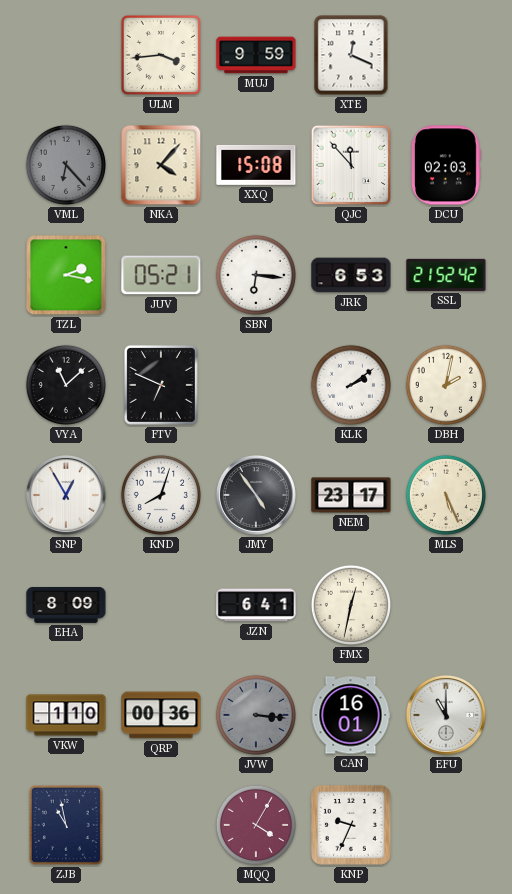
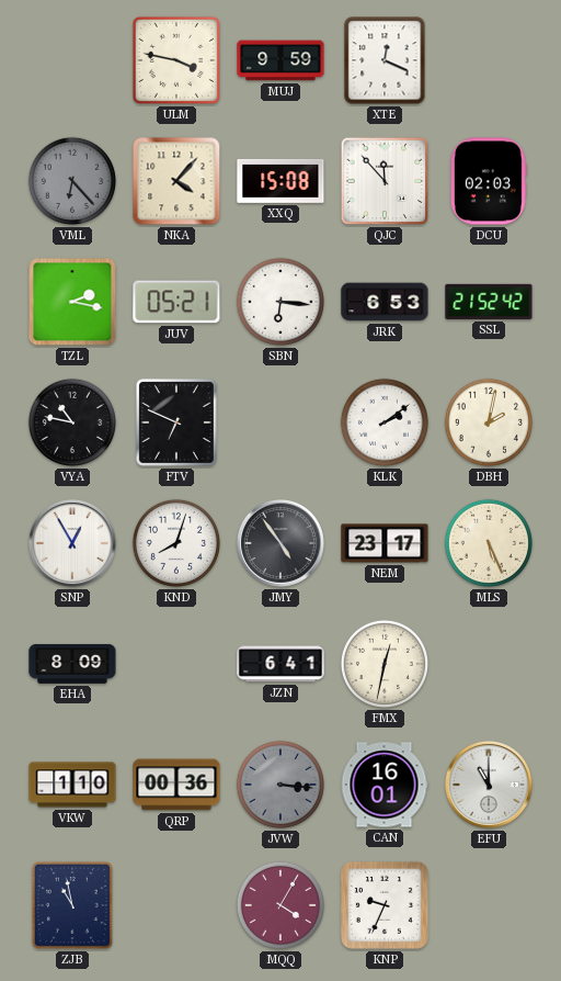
ULM: 3:44 -> 3:47 (176, 60)
VYA: 11:08 -> 10:47 (72, 422)
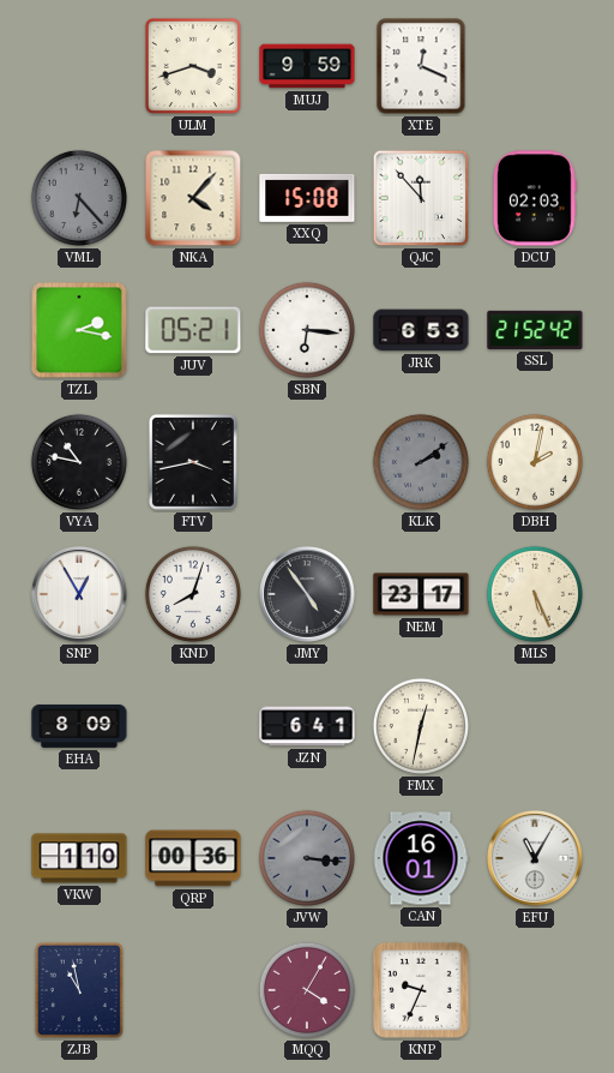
ULM: 3:47 -> 3:42 (193, 66)
FTV: 6:49 -> 3:43 (193, 462)
KLK dial: white -> grey (421, 462)
EFU: 11:00 -> 11:05 (535, 858)
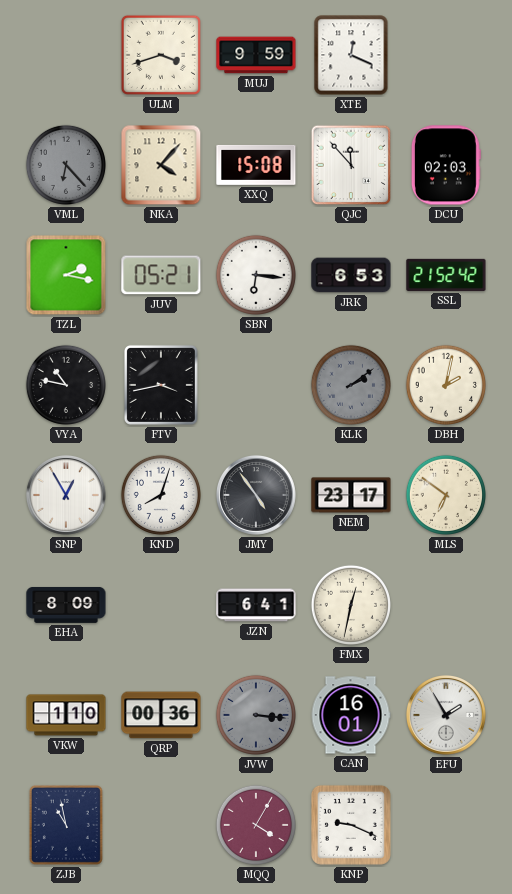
MLS: 5:26 -> 6:51 (446, 495)
EFU: 11:05 -> 1:55 (446, 715)
KNP: 9:34 -> 9:19 (351, 825)
